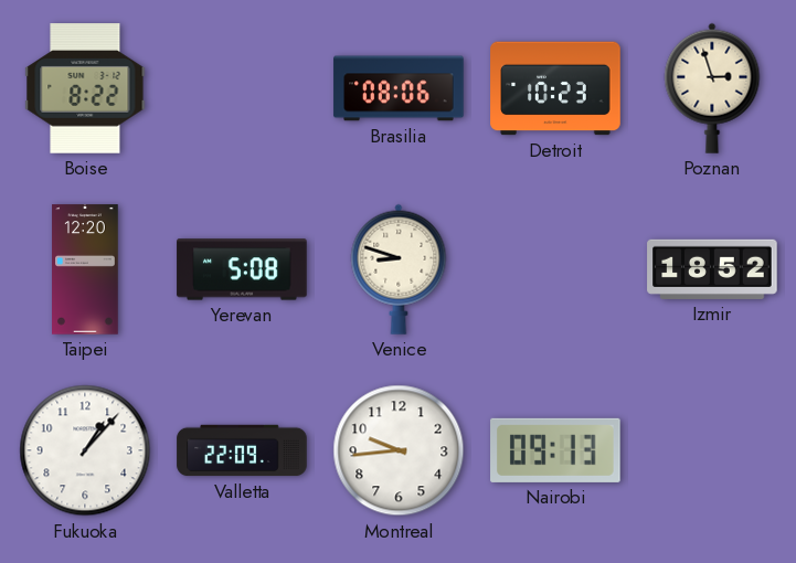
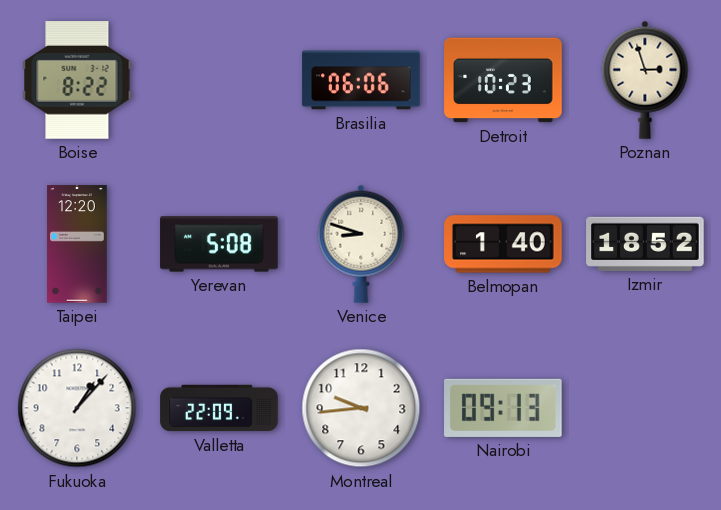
Brasilia: 08:06 -> 06:06 (361, 80)
Belmopan: none -> 1:40 (503, 244)
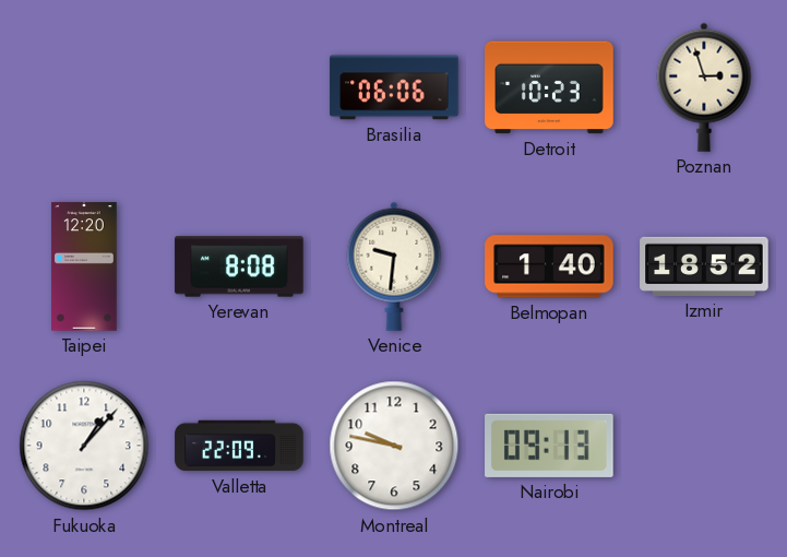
Boise: 8:22 -> none (77, 80)
Yerevan: 5:08 -> 8:08 (239, 266)
Venice: 8:48 -> 9:31 (394, 266)
Montreal: 9:44 -> 9:47 (394, 446)
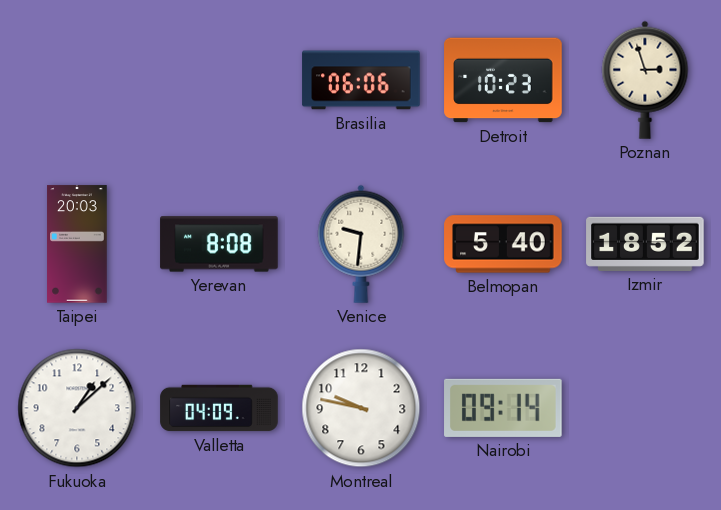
Taipei: 12:20 -> 20:03 (77, 244)
Belmopan: 1:40 -> 5:40 (503, 244)
Fukuoka: 1:07 -> 1:08 (77, 408)
Valletta: 22:09 -> 04:09 (219, 408)
Nairobi: 09:13 -> 09:14 (503, 408)
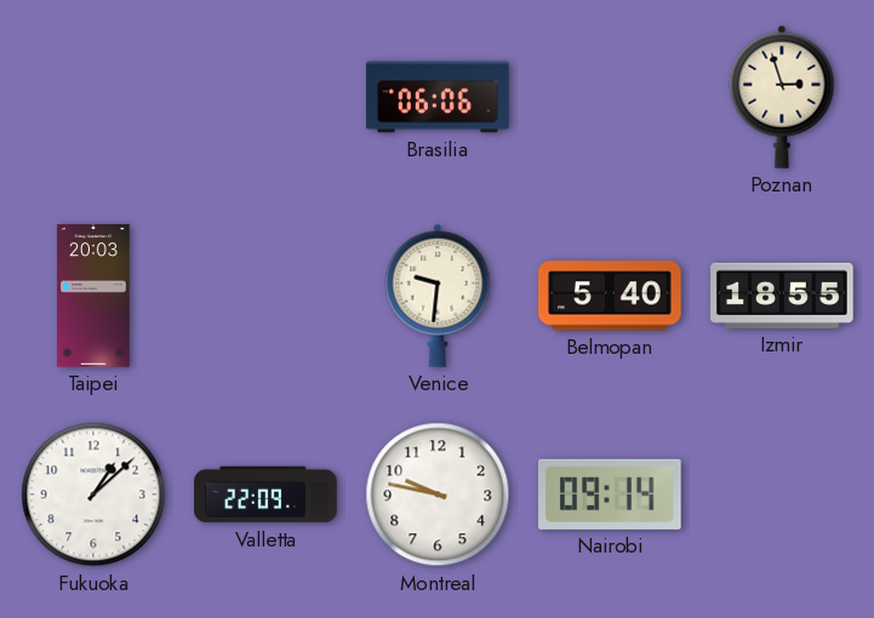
Detroit: 10:23 -> none (503, 80)
Yerevan: 8:08 -> none (219, 244)
Izmir: 18:52 -> 18:55 (782, 296)
Valletta: 04:09 -> 22:09 (265, 494)
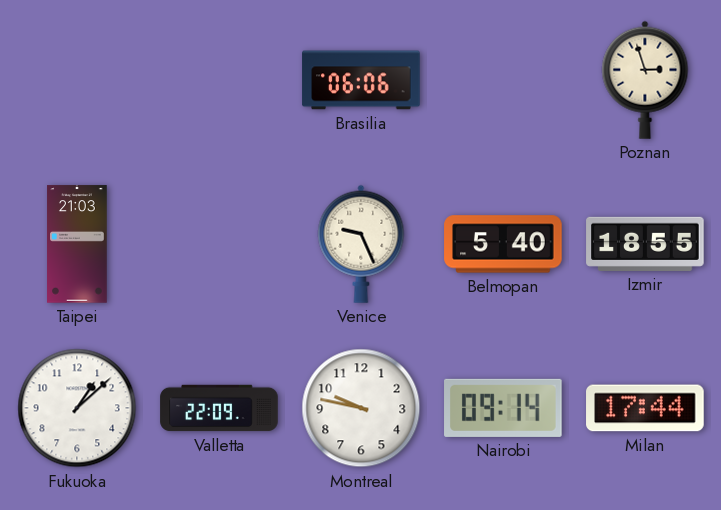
Taipei: 20:03 -> 21:03 (77, 244)
Venice: 9:31 -> 9:26 (361, 244)
Milan: none -> 17:44 (645, 408)
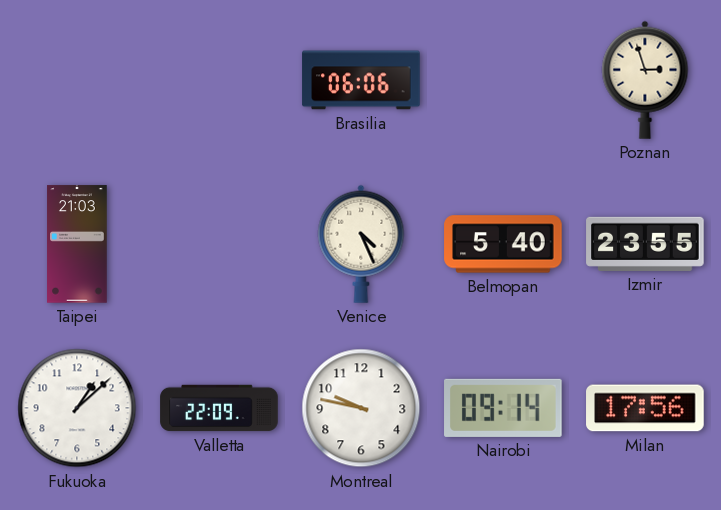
Venice: 9:26 -> 4:26 (361, 244)
Izmir: 18:55 -> 23:55 (645, 244)
Milan: 17:44 -> 17:56 (645, 408)
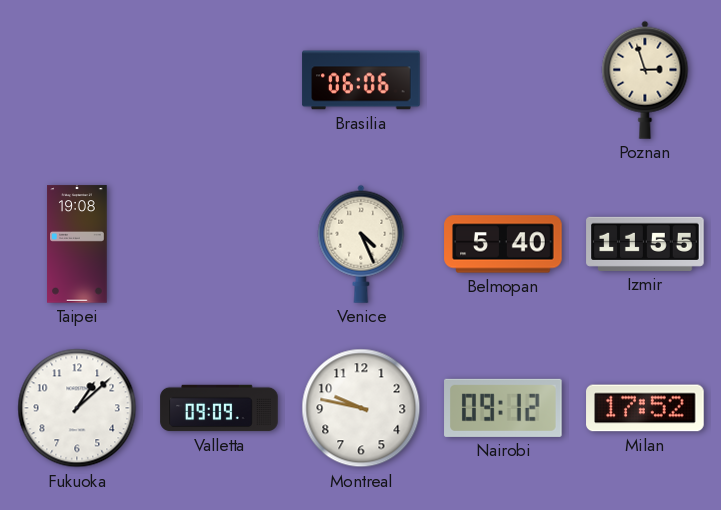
Taipei: 21:03 -> 19:08 (77, 244)
Izmir: 23:55 -> 11:55 (645, 244)
Valletta: 22:09 -> 09:09 (219, 408)
Nairobi: 09:14 -> 09:12 (503, 408)
Milan: 17:56 -> 17:52 (645, 408)
